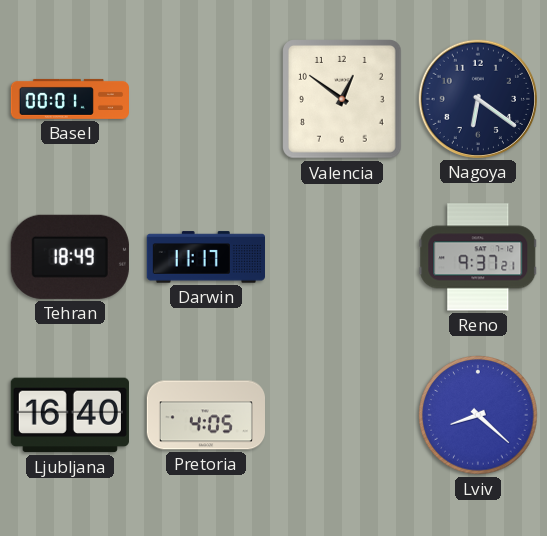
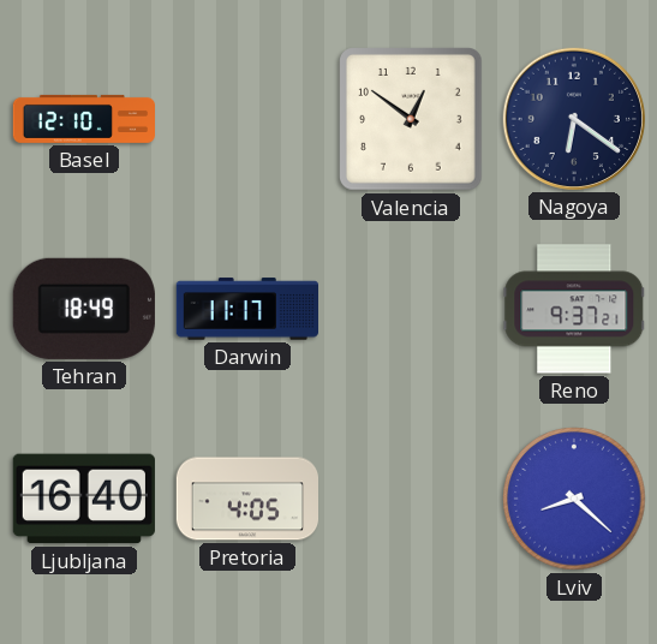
Basel: 00:01 -> 12:10 (84, 119)
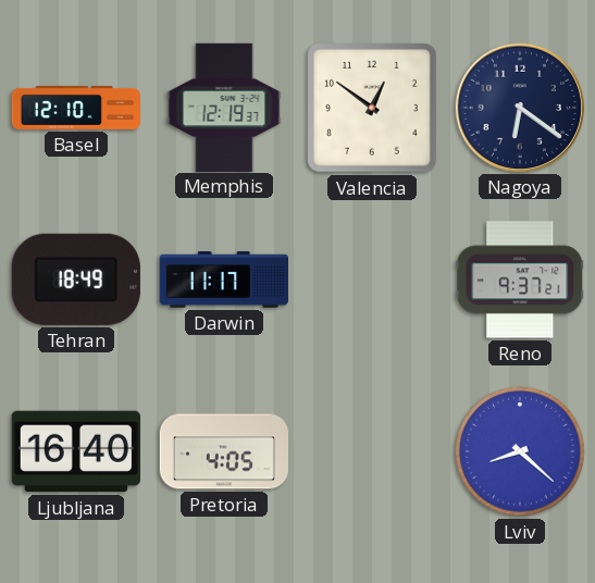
Memphis: none -> 12:19 (224, 107)
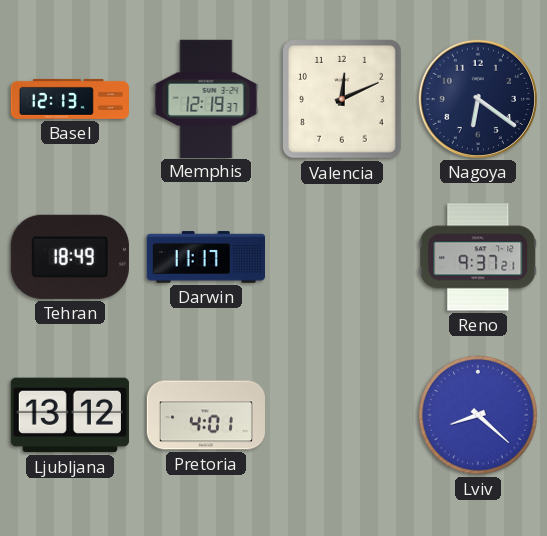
Basel: 12:10 -> 12:13 (70, 99)
Valencia: 12:51 -> 12:11 (343, 100)
Ljubljana: 16:40 -> 13:12 (70, 415)
Pretoria: 4:05 -> 4:01 (205, 415)
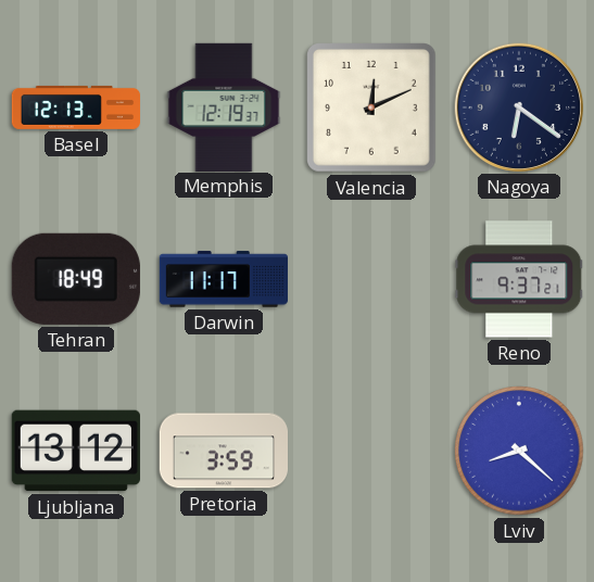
Pretoria: 4:01 -> 3:59 (223, 451)
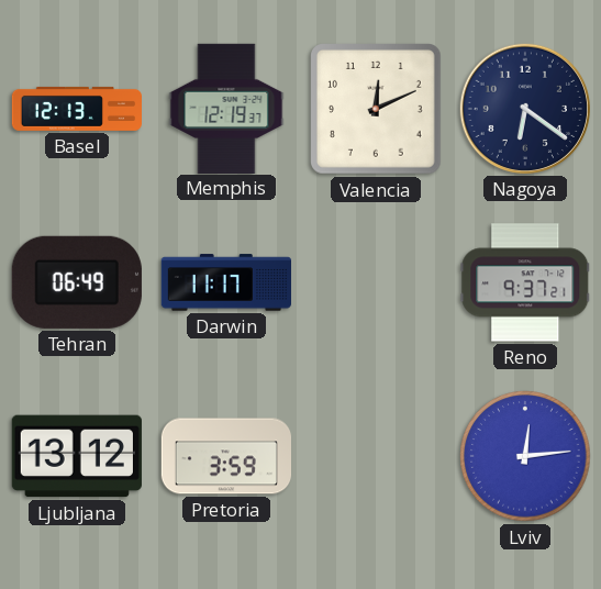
Tehran: 18:49 -> 06:49 (77, 282)
Lviv: 8:22 -> 12:14 (525, 456)
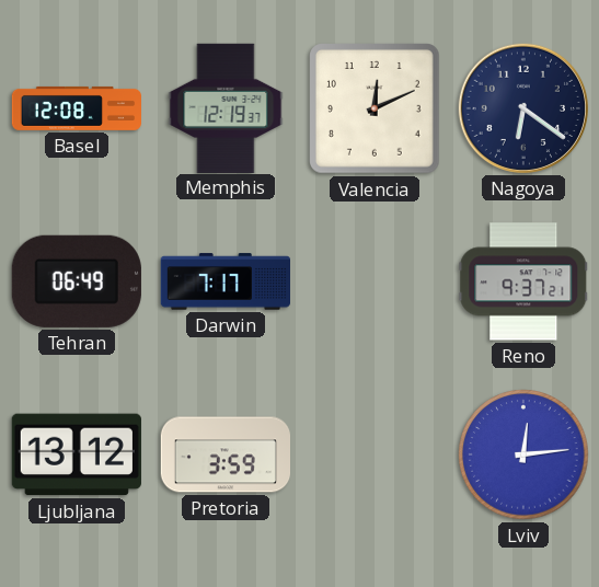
Basel: 12:13 -> 12:08 (77, 108)
Darwin: 11:17 -> 7:17 (224, 281)
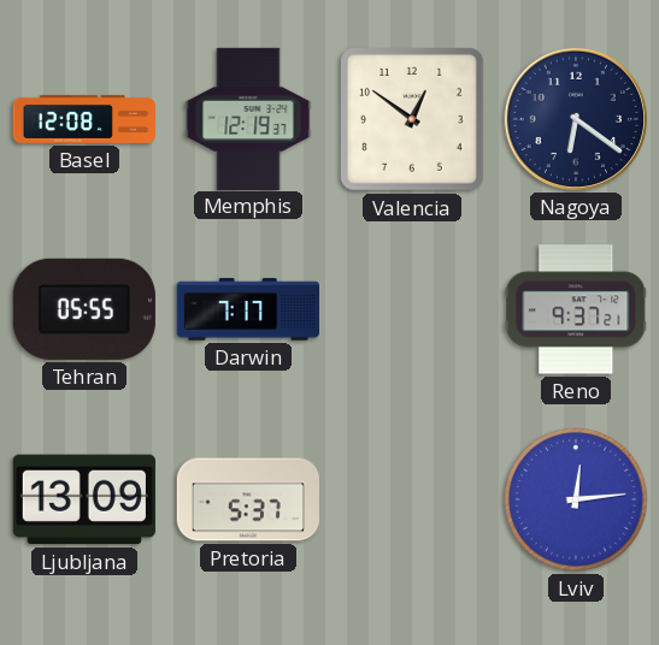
Valencia: 12:11 -> 12:51 (413, 120)
Tehran: 06:49 -> 05:55 (84, 309)
Ljubljana: 13:12 -> 13:09 (84, 499)
Pretoria: 3:59 -> 5:37 (247, 499)
